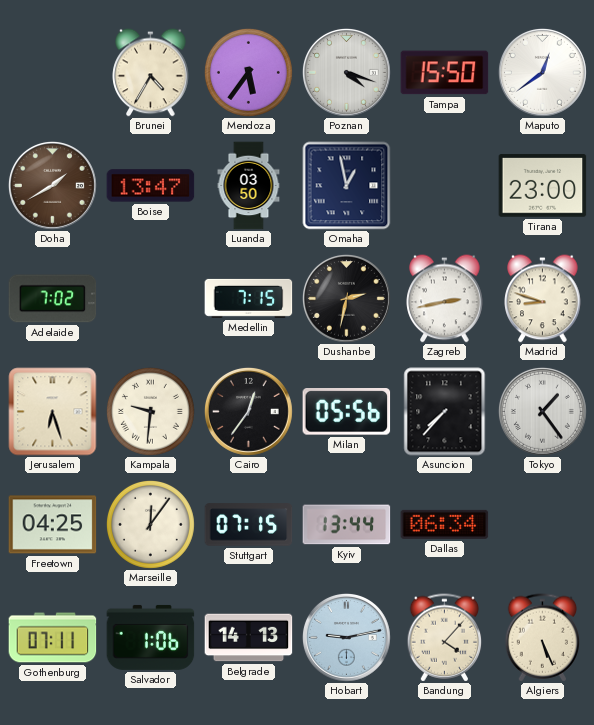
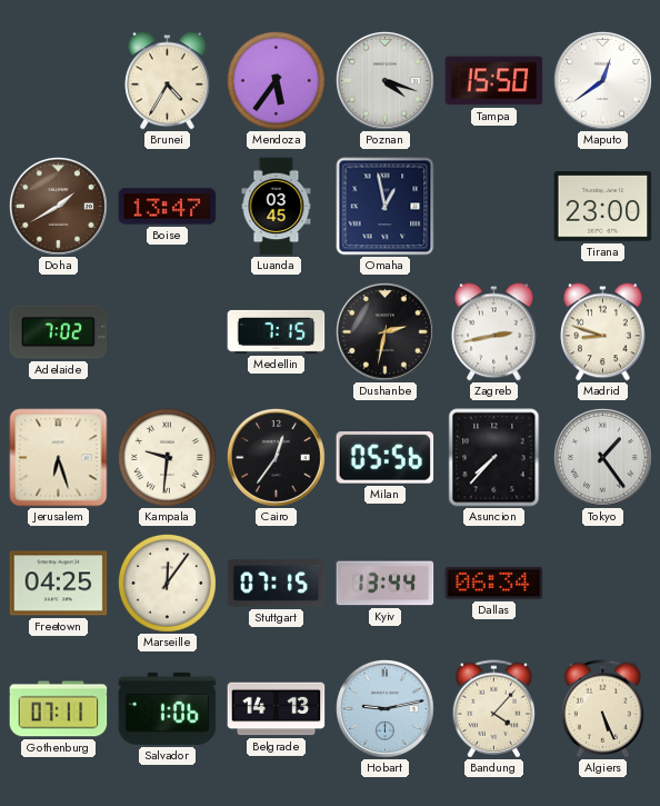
Luanda: 03:50 -> 03:45 (277, 207)
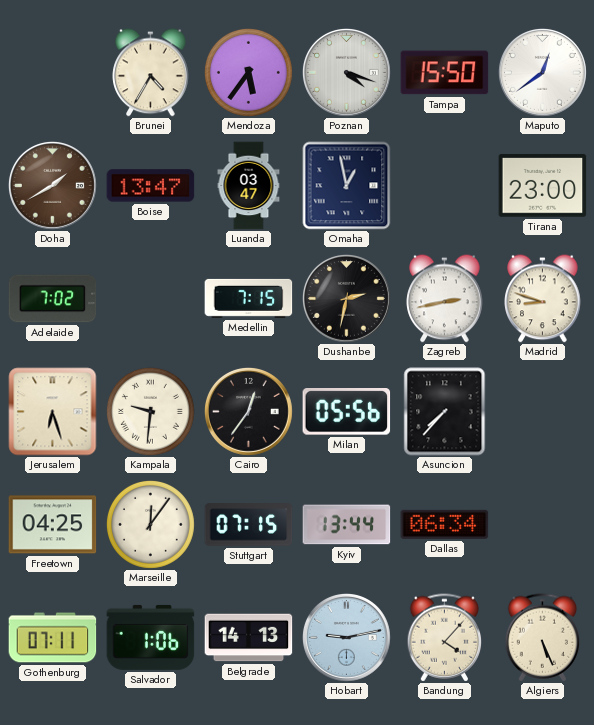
Luanda: 03:45 -> 03:47 (249, 186)
Tokyo: 1:24 -> none (602, 457)
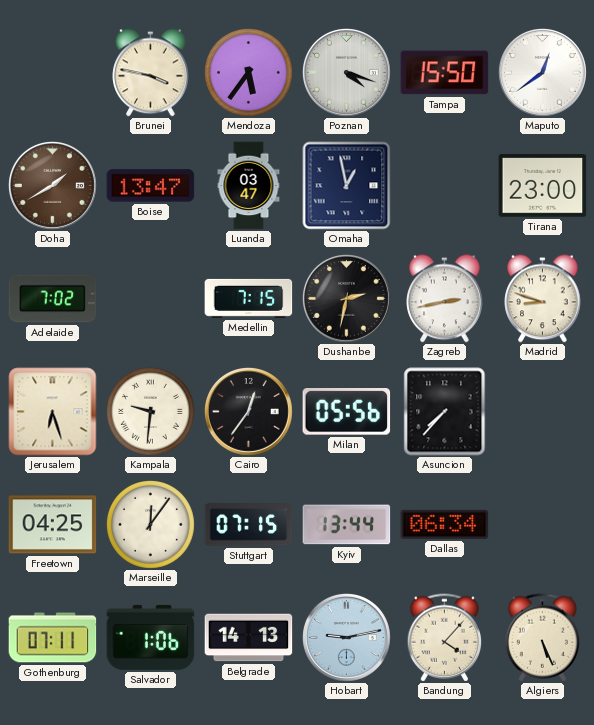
Brunei: 4:35 -> 3:47 (151, 73)
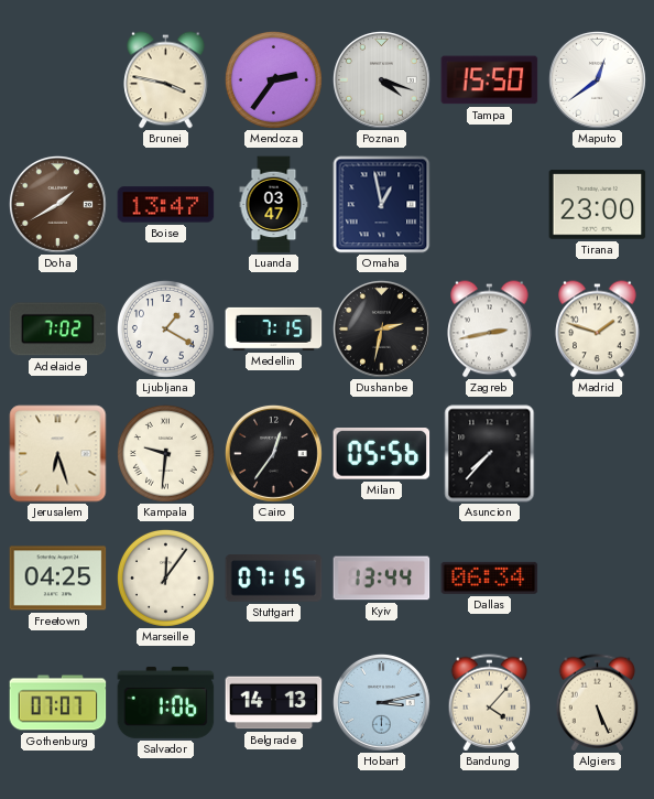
Mendoza: 5:36 -> 2:36 (273, 79)
Ljubljana: none -> 1:20 (165, 328)
Madrid: 8:48 -> 1:48 (598, 330)
Gothenburg: 07:11 -> 07:07 (58, 703)
Hobart: 9:13 -> 3:13 (381, 702)
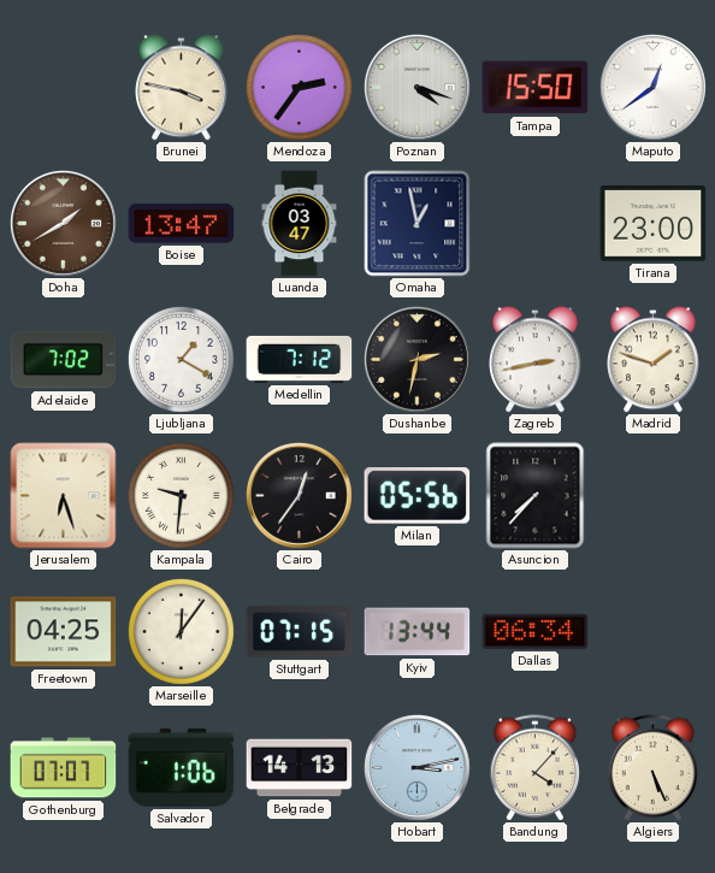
Medellin: 7:15 -> 7:12 (300, 359)
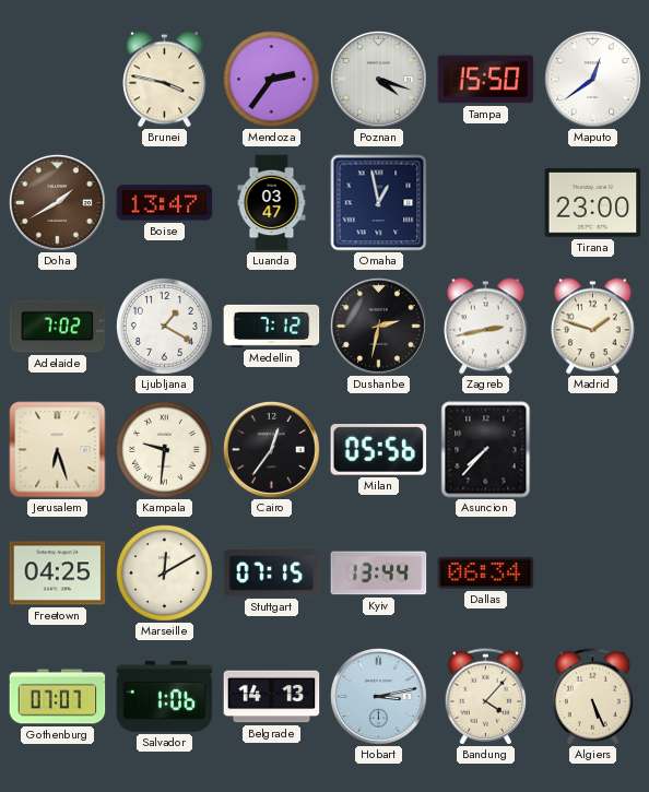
Marseille: 12:06 -> 12:10 (164, 572)
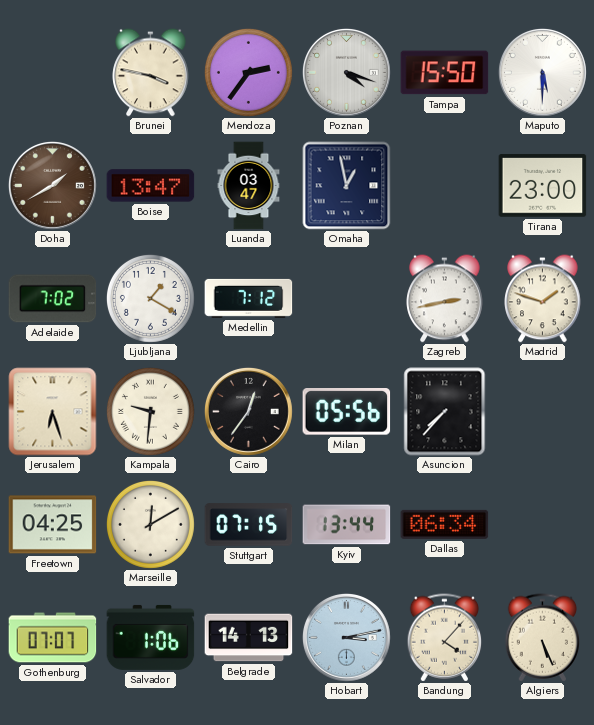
Maputo: 12:39 -> 5:30 (542, 72)
Dushanbe: 2:32 -> none (378, 326)
